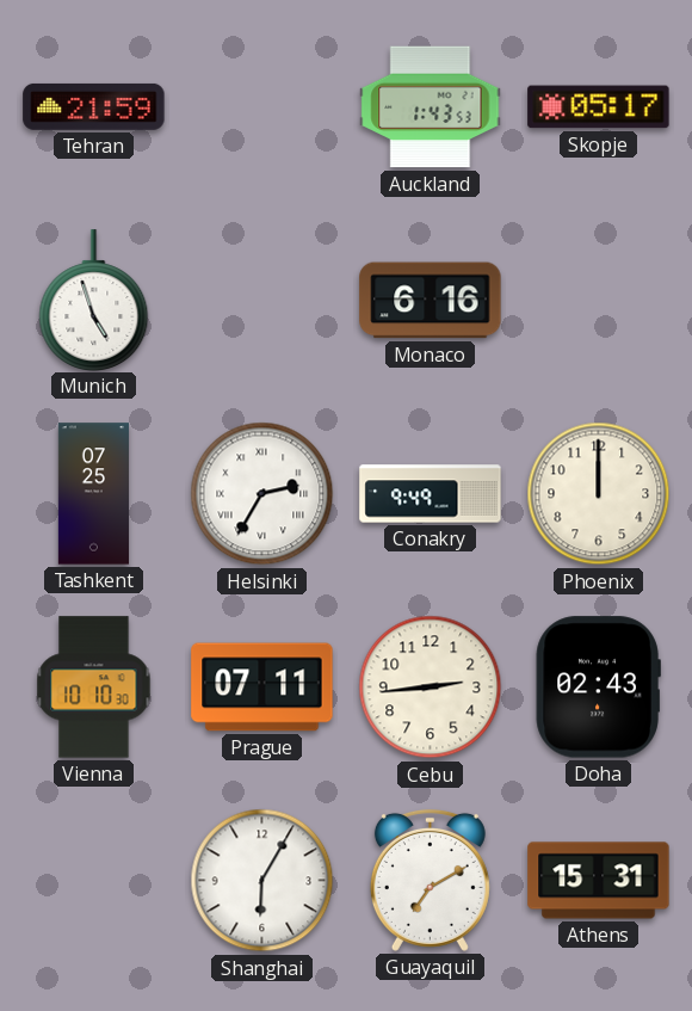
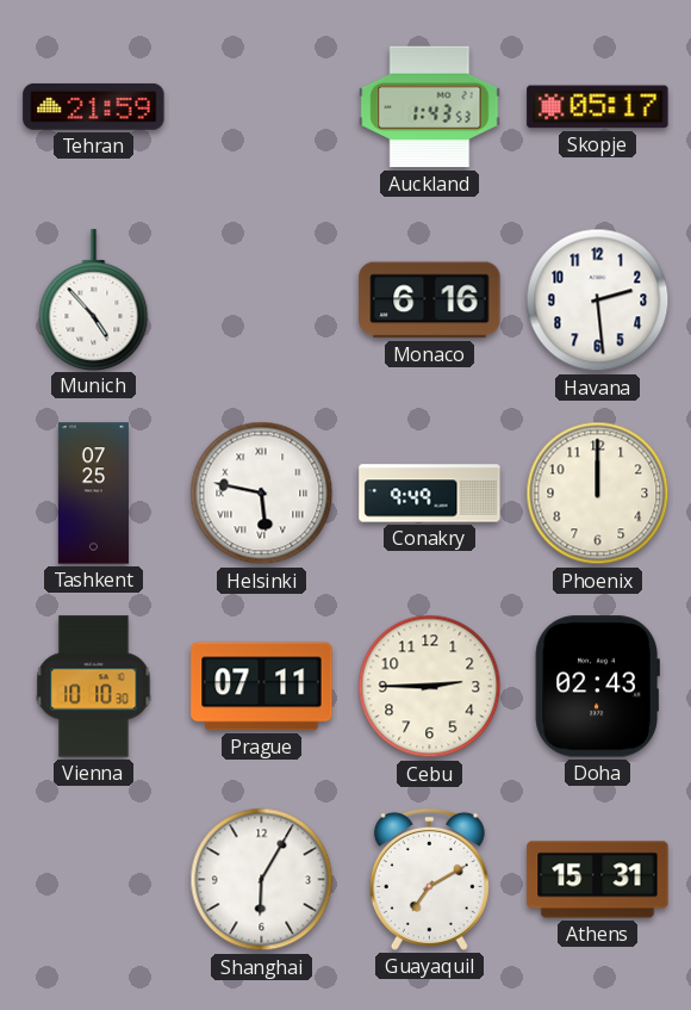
Munich: 4:57 -> 4:53 (94, 299)
Havana: none -> 2:29 (598, 300)
Helsinki: 2:35 -> 5:47 (262, 494)
Cebu: 2:44 -> 2:45 (430, 687)
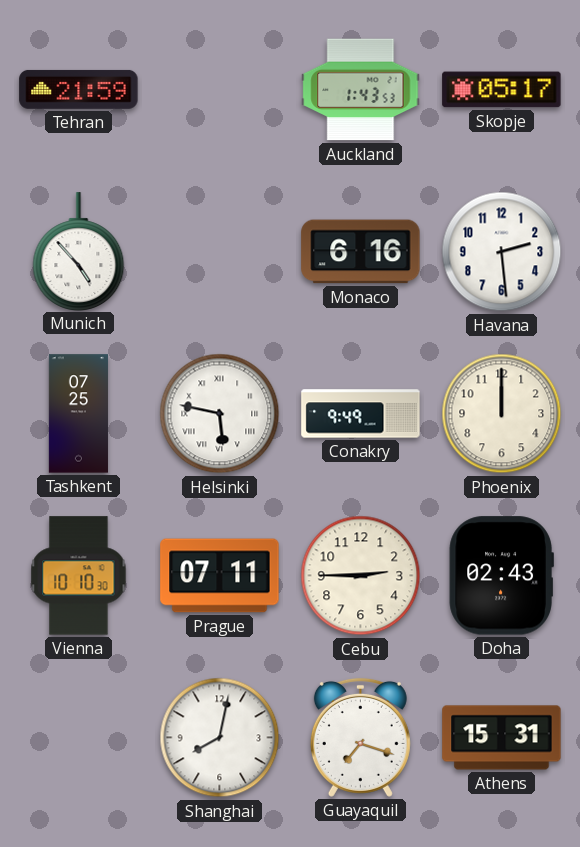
Shanghai: 6:05 -> 8:02 (220, 738)
Guayaquil: 7:10 -> 7:18 (360, 737)
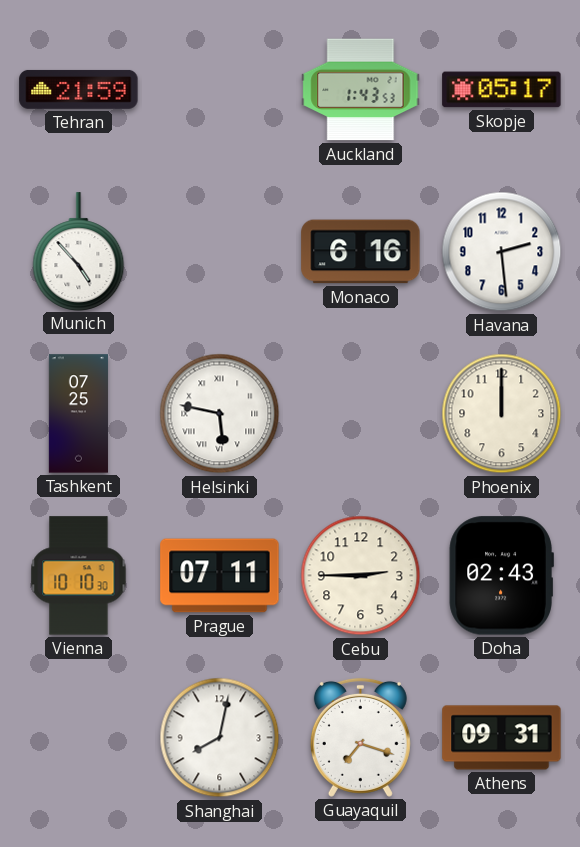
Conakry: 9:49 -> none (361, 414)
Athens: 15:31 -> 09:31 (502, 738)
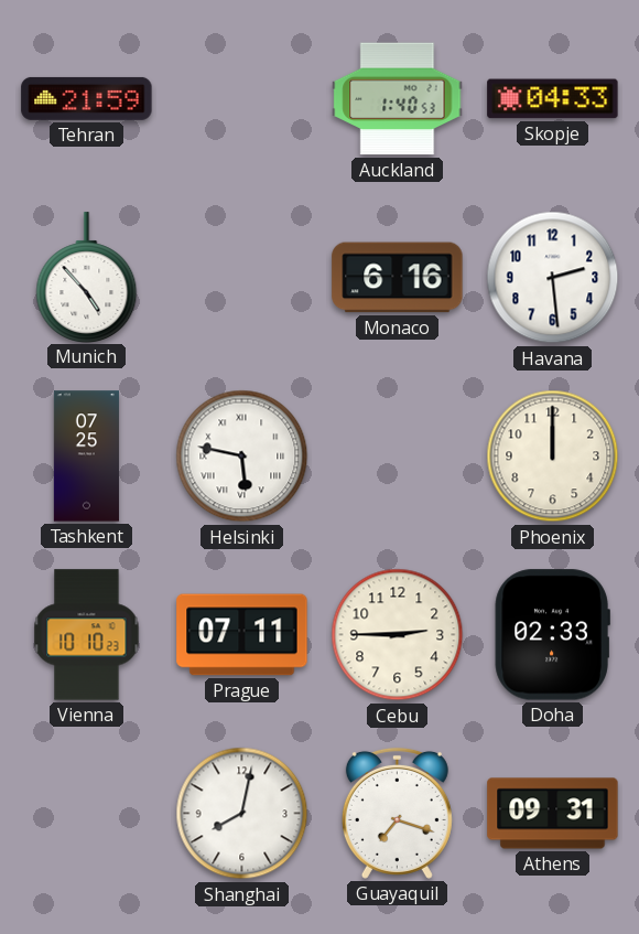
Auckland: 1:43 -> 1:40 (398, 99)
Skopje: 05:17 -> 04:33 (553, 99)
Vienna: 10:10:30 -> 10:10:23 (87, 635)
Doha: 02:43 -> 02:33 (552, 635)
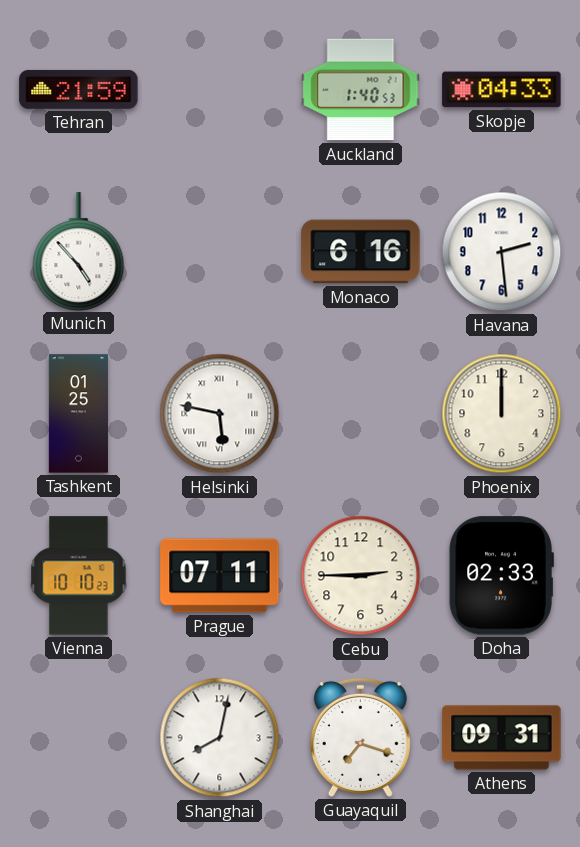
Tashkent: 07:25 -> 01:25 (78, 414)
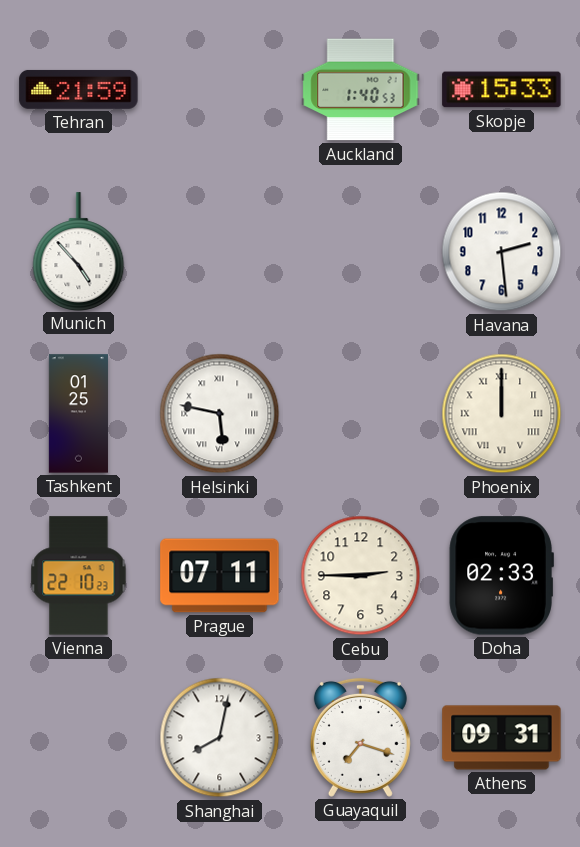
Skopje: 04:33 -> 15:33 (502, 90)
Monaco: 6:16 -> none (361, 252)
Phoenix numerals: Arabic -> Roman (502, 414)
Vienna: 10:10 -> 22:10 (79, 576)
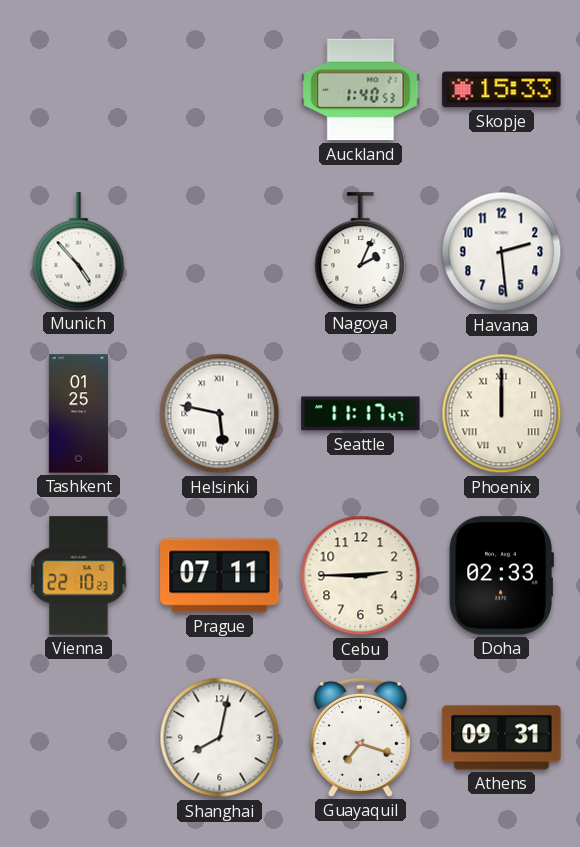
Tehran: 21:59 -> none (79, 89)
Nagoya: none -> 2:04 (361, 251)
Seattle: none -> 11:17 (361, 414)
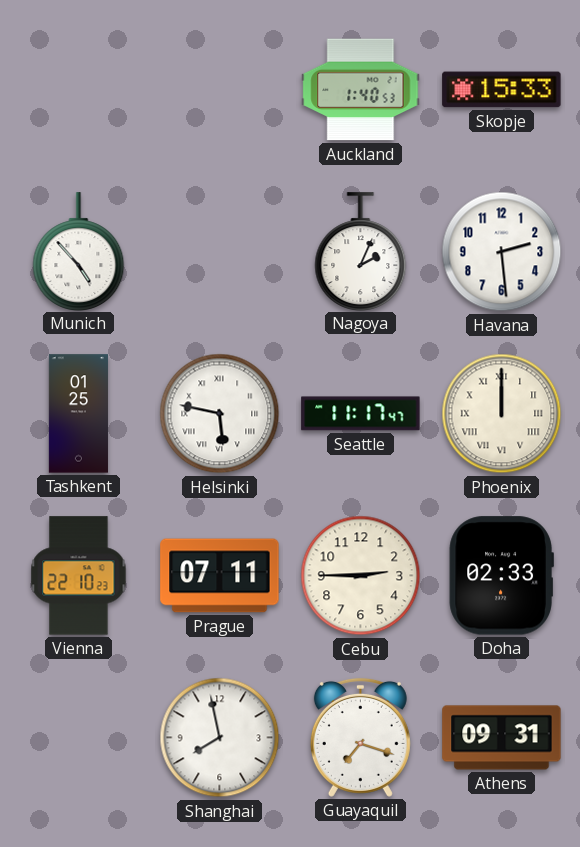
Shanghai: 8:02 -> 7:58 (220, 738)
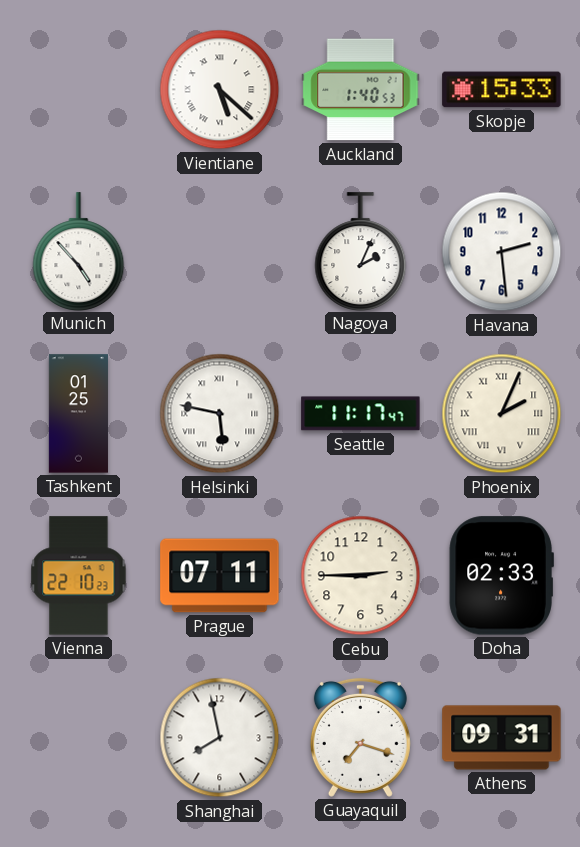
Vientiane: none -> 5:22 (220, 90)
Phoenix: 12:00 -> 2:04 (502, 414)
